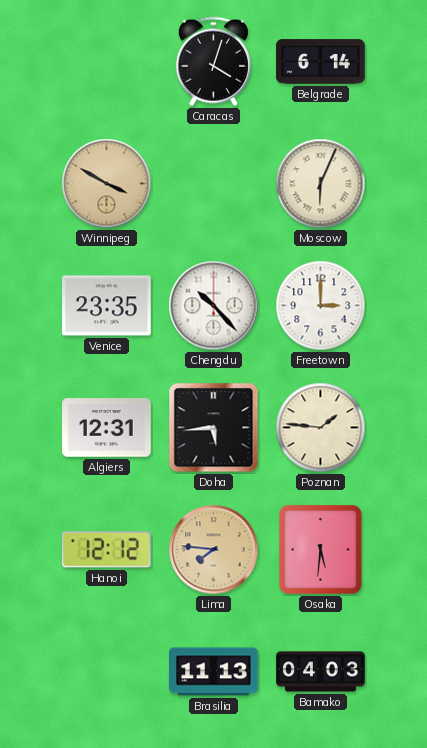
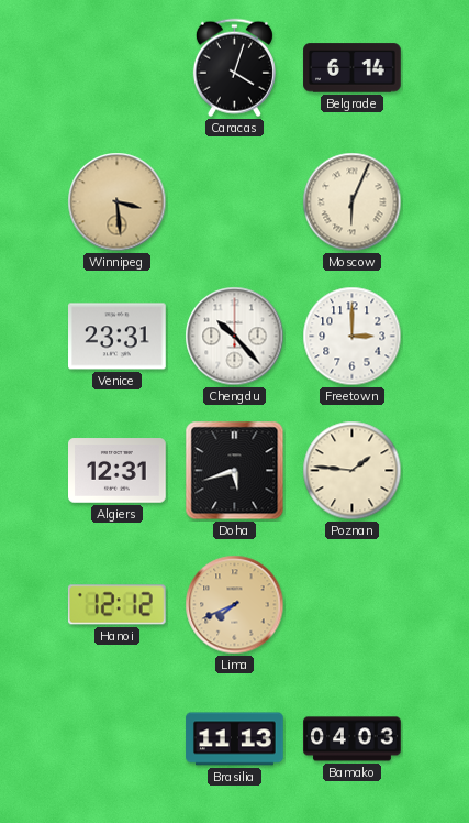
Winnipeg: 3:50 -> 3:29 (118, 202)
Venice: 23:35 -> 23:31 (118, 337)
Doha: 5:44 -> 5:42 (235, 471)
Lima: 7:46 -> 7:41 (235, 605)
Osaka: 5:31 -> none (321, 550)
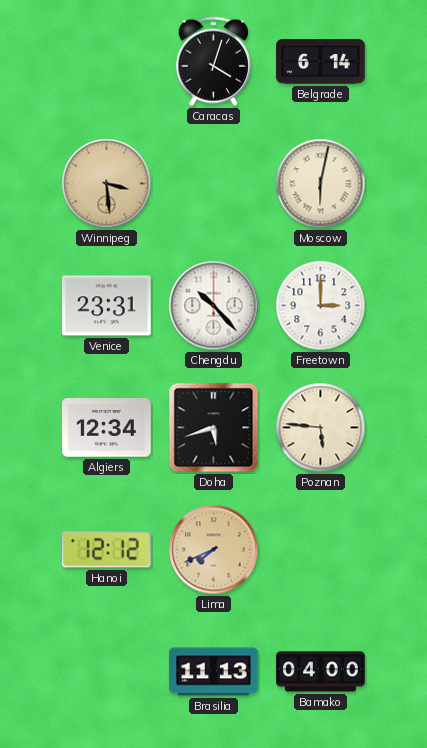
Moscow: 6:04 -> 6:02 (321, 184)
Algiers: 12:31 -> 12:34 (107, 428)
Poznan: 1:46 -> 5:46 (321, 428)
Bamako: 04:03 -> 04:00 (321, 672)
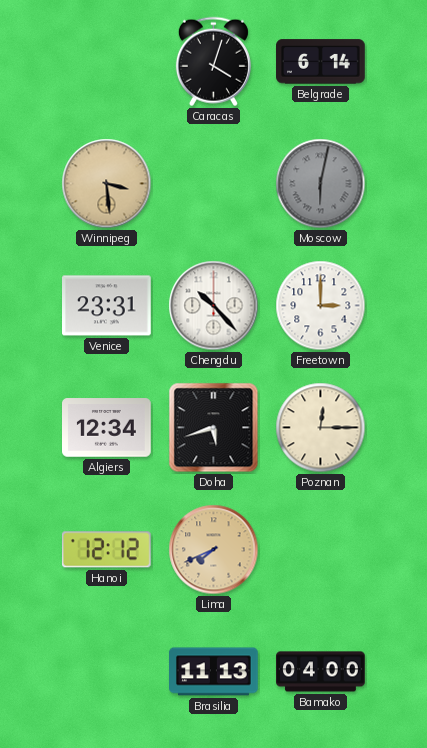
Moscow dial: cream -> grey (321, 184)
Poznan: 5:46 -> 12:15 (321, 428)
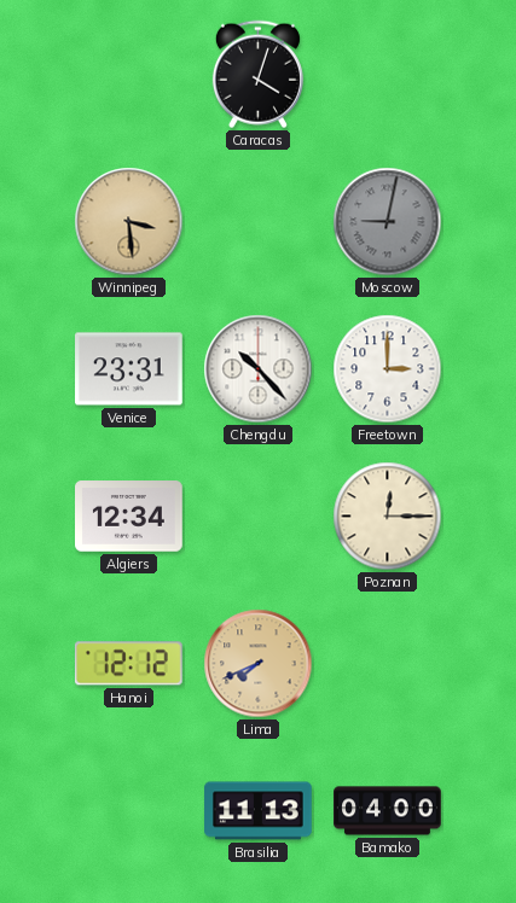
Belgrade: 6:14 -> none (321, 62)
Moscow: 6:02 -> 9:02 (388, 222)
Doha: 5:42 -> none (214, 428)
